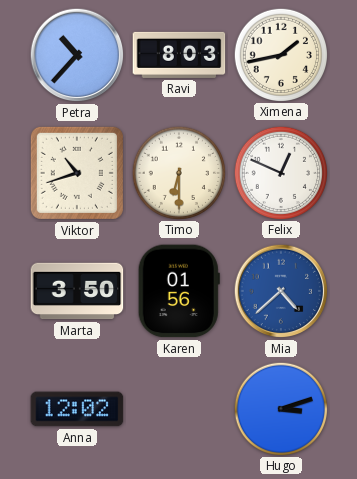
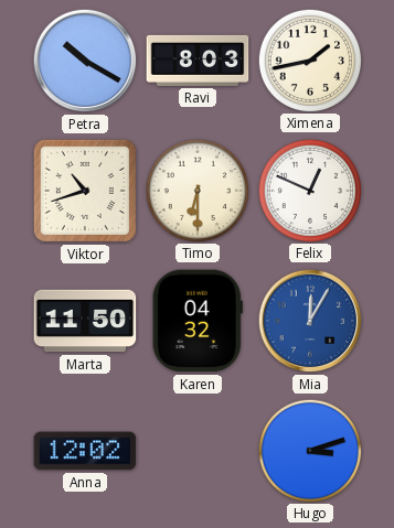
Petra: 10:37 -> 10:20 (85, 61)
Marta: 3:50 -> 11:50 (85, 321)
Karen: 01:56 -> 04:32 (198, 321)
Mia: 4:38 -> 12:05 (310, 321)
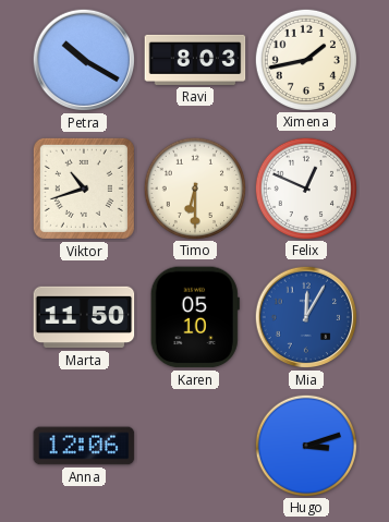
Karen: 04:32 -> 05:10 (195, 317)
Anna: 12:02 -> 12:06 (84, 446)
